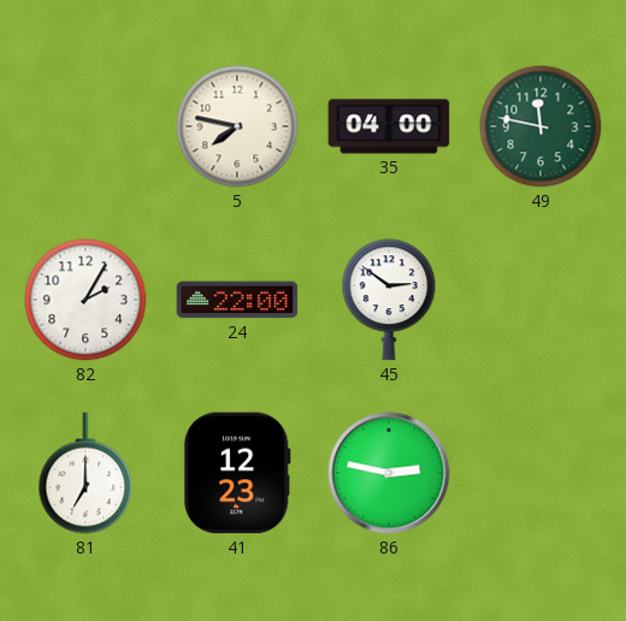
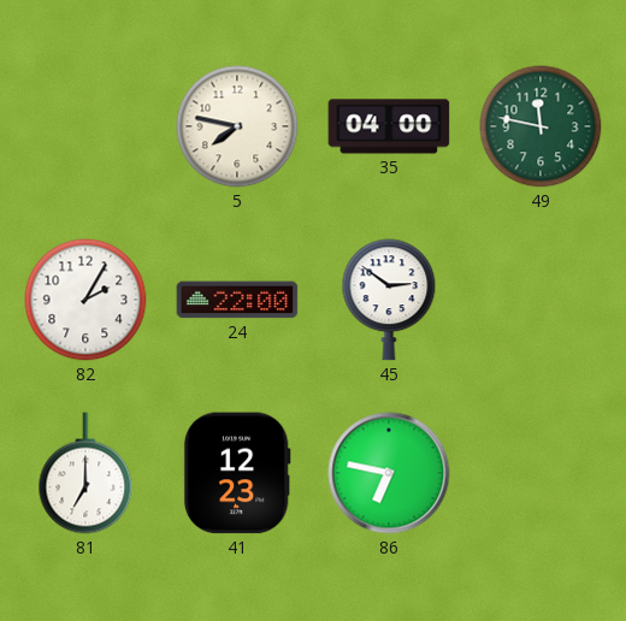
86: 2:47 -> 6:47 (389, 473)
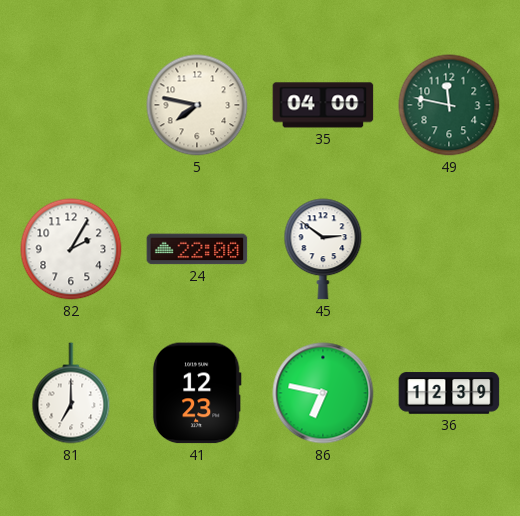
36: none -> 12:39 (449, 393)
